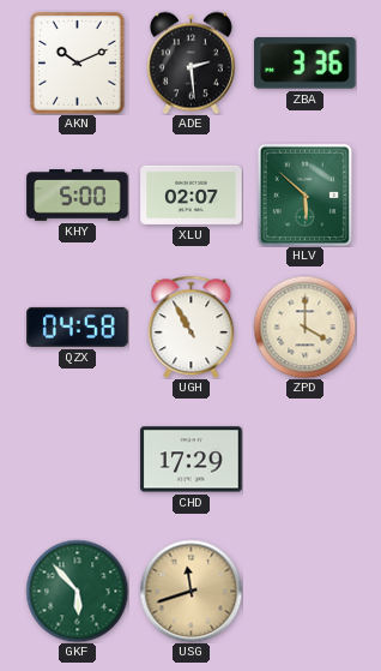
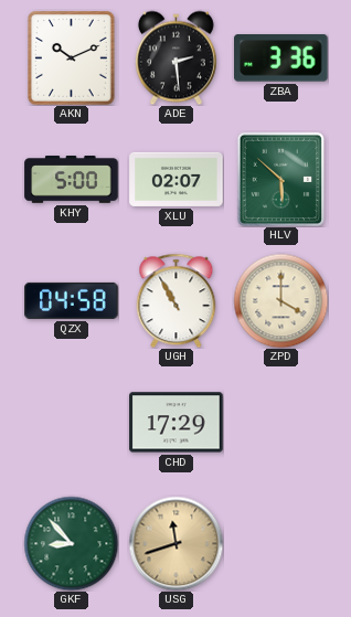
GKF: 5:53 -> 8:53 (71, 543)
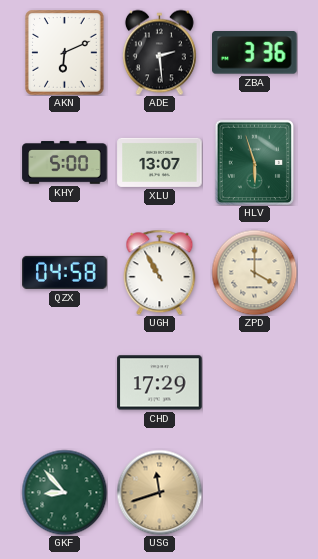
AKN: 10:11 -> 6:11 (65, 53)
XLU: 02:07 -> 13:07 (160, 162)
HLV: 5:52 -> 5:57 (254, 162)
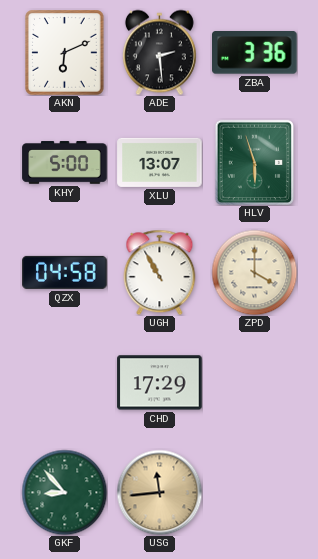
USG: 11:42 -> 11:44 (159, 492)
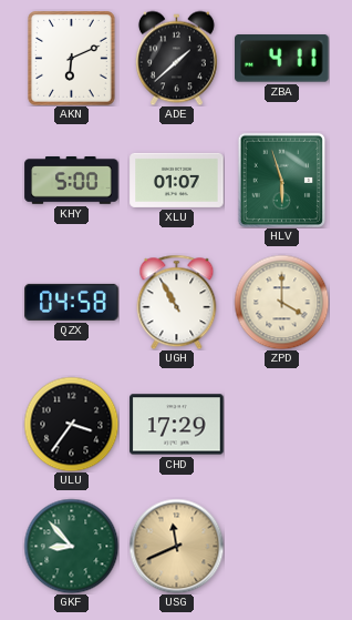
ADE: 2:29 -> 1:38 (176, 58)
ZBA: 3:36 -> 4:11 (282, 59)
XLU: 13:07 -> 01:07 (177, 180)
ULU: none -> 3:36 (71, 424)
USG: 11:44 -> 11:41 (176, 546)
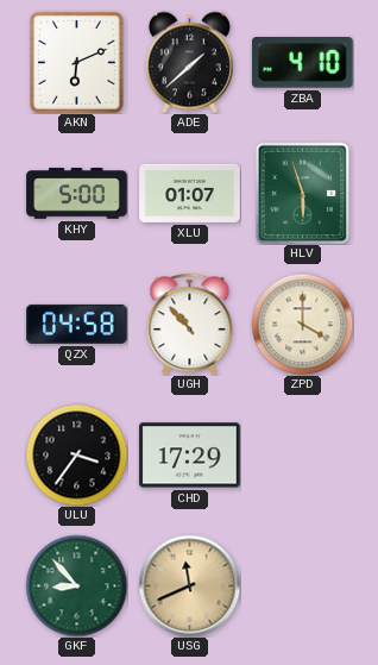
ZBA: 4:11 -> 4:10 (303, 63)
UGH: 10:55 -> 10:53 (190, 324)
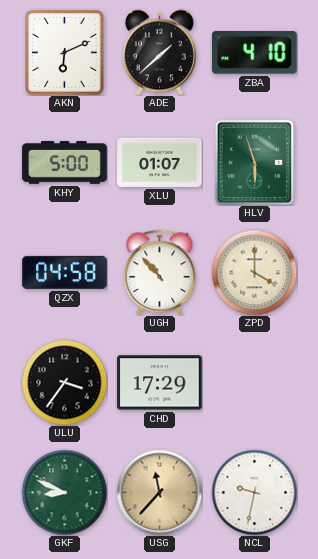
GKF: 8:53 -> 8:49 (64, 492)
USG: 11:41 -> 11:37 (159, 492)
NCL: none -> 9:32 (254, 492)
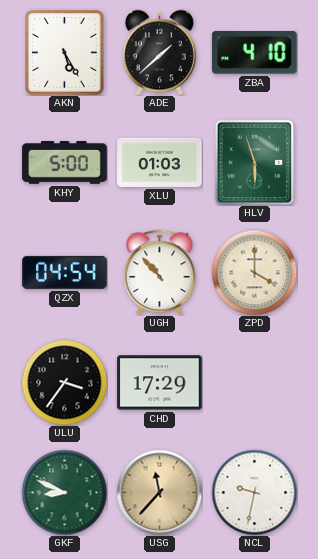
AKN: 6:11 -> 5:25 (65, 53)
XLU: 01:07 -> 01:03 (160, 162)
QZX: 04:58 -> 04:54 (65, 272)
